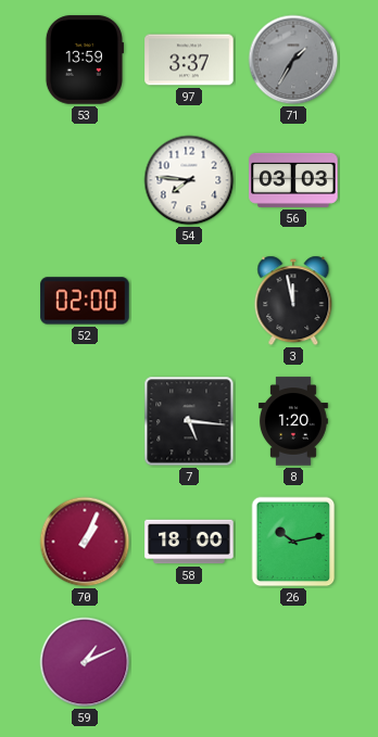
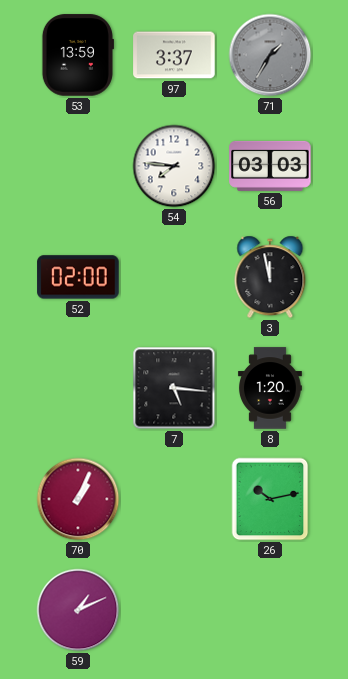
58: 18:00 -> none (189, 542)
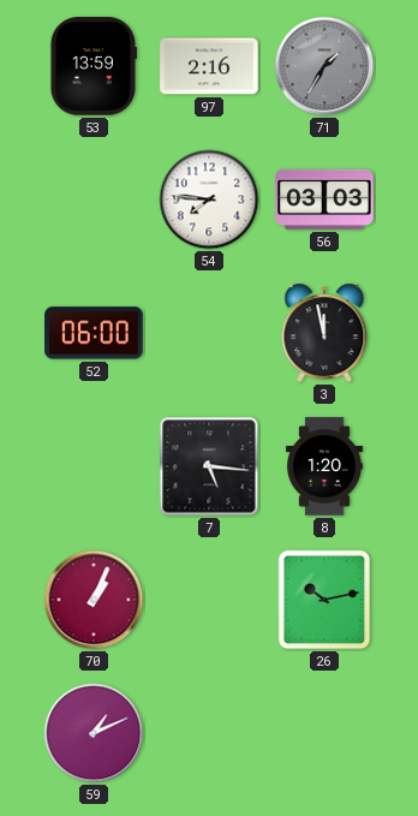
97: 3:37 -> 2:16 (209, 66)
52: 02:00 -> 06:00 (94, 333)
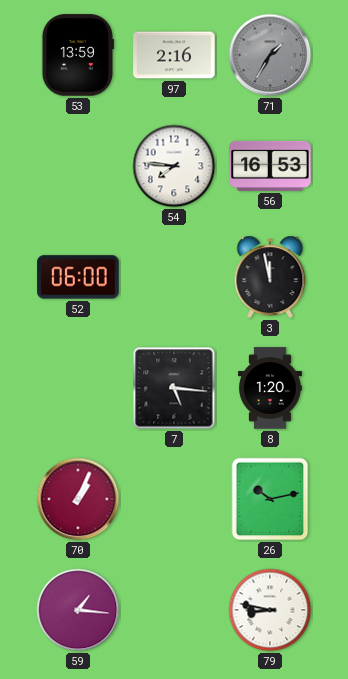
56: 03:03 -> 16:53 (270, 166)
59: 1:11 -> 1:16 (78, 610)
79: none -> 8:47 (270, 610)
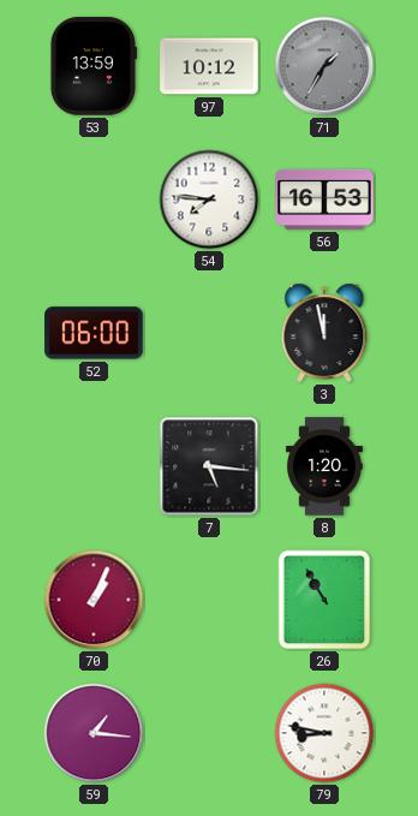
97: 2:16 -> 10:12 (209, 66)
26: 10:13 -> 10:55 (324, 600)
